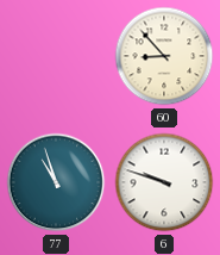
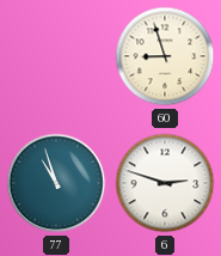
60: 8:53 -> 8:57 (165, 56)
6: 9:48 -> 2:48 (165, 183)
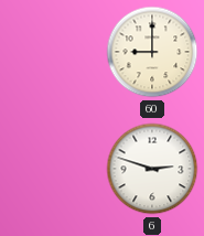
60: 8:57 -> 9:00 (152, 52)
77: 10:57 -> none (56, 183)
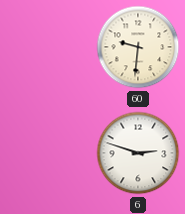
60: 9:00 -> 9:31 (138, 47)
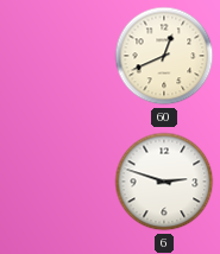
60: 9:31 -> 12:41 (164, 56)
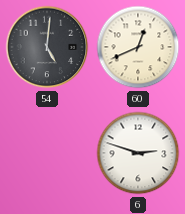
54: none -> 5:01 (47, 47)
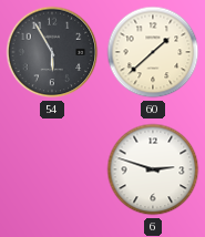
54: 5:01 -> 5:55 (52, 52)
60: 12:41 -> 1:38 (153, 52)
